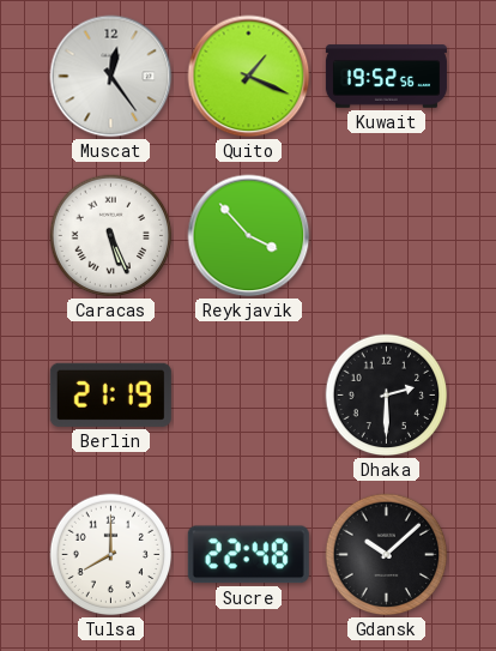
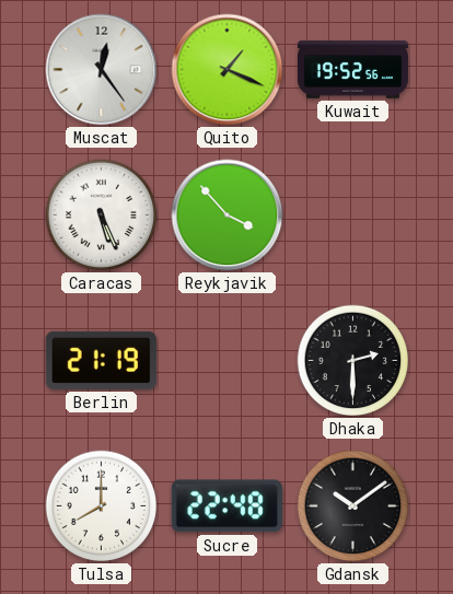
Gdansk: 10:08 -> 10:09 (353, 506)
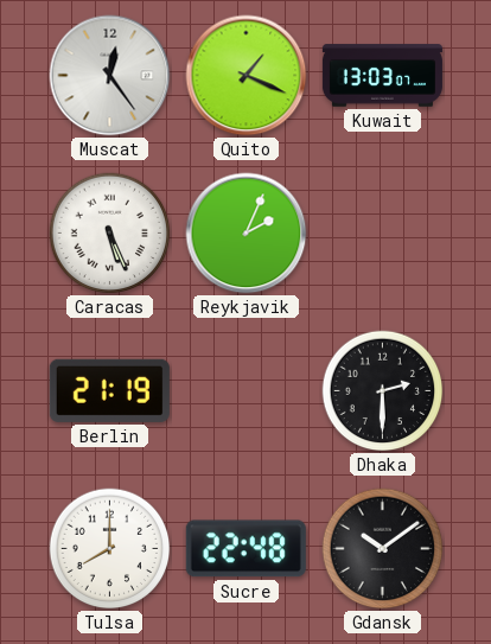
Kuwait: 19:52 -> 13:03 (382, 76)
Reykjavik: 3:53 -> 2:04 (247, 234)
